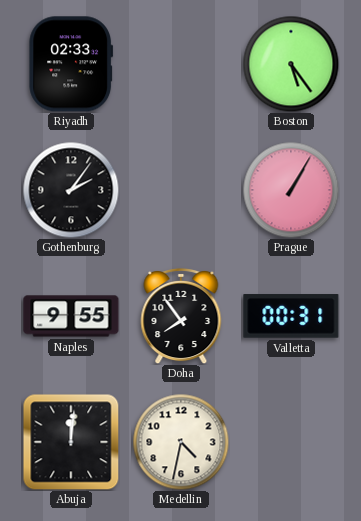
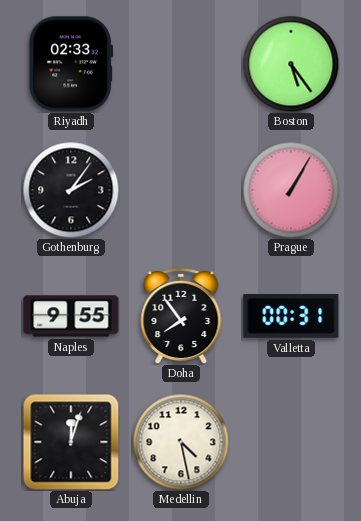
Abuja: 12:01 -> 12:03 (71, 442)
Medellin: 4:32 -> 4:28 (181, 442)
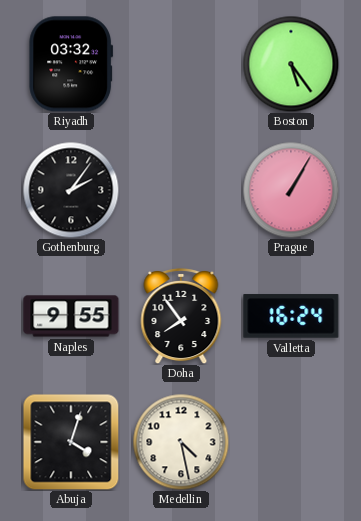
Riyadh: 02:33 -> 03:32 (71, 64)
Valletta: 00:31 -> 16:24 (291, 316)
Abuja: 12:03 -> 4:03 (71, 442)
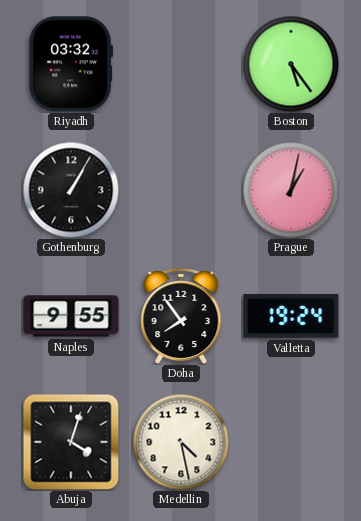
Gothenburg: 2:06 -> 1:05 (71, 190)
Prague: 1:05 -> 1:02 (291, 190)
Valletta: 16:24 -> 19:24 (291, 316)
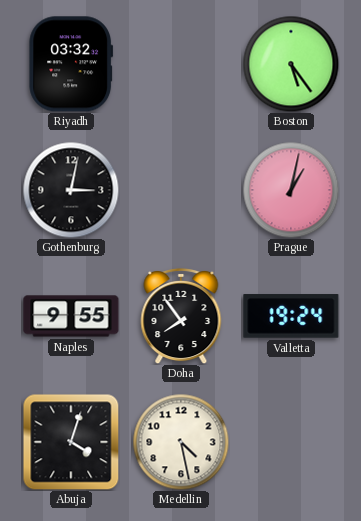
Gothenburg: 1:05 -> 3:02 (71, 190)
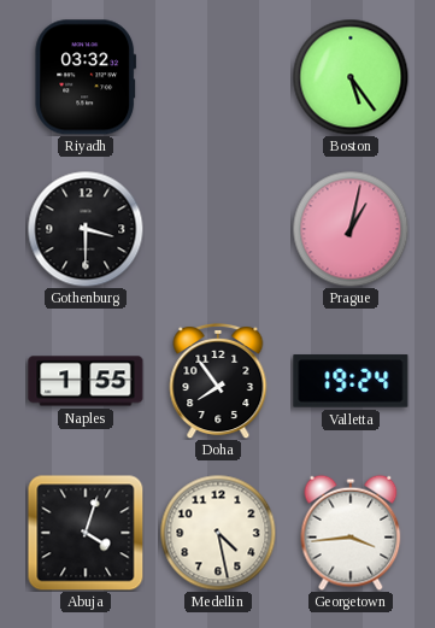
Gothenburg: 3:02 -> 3:30 (86, 229)
Naples: 9:55 -> 1:55 (86, 381)
Georgetown: none -> 3:44 (351, 533)
